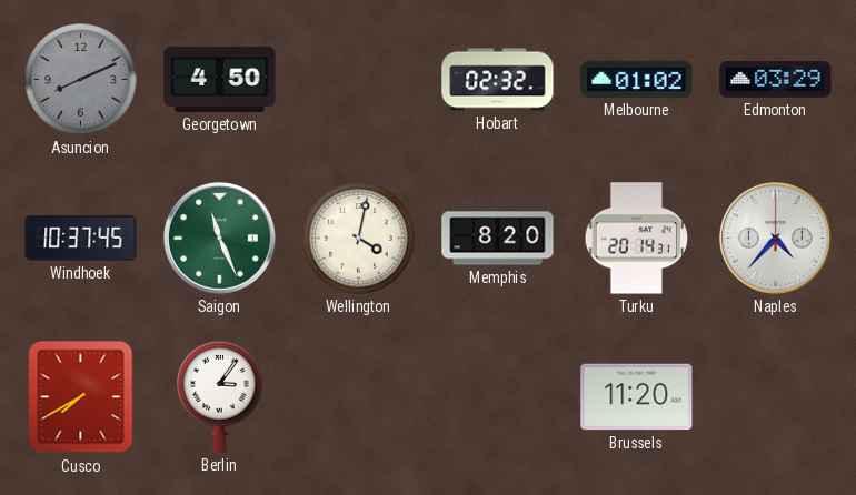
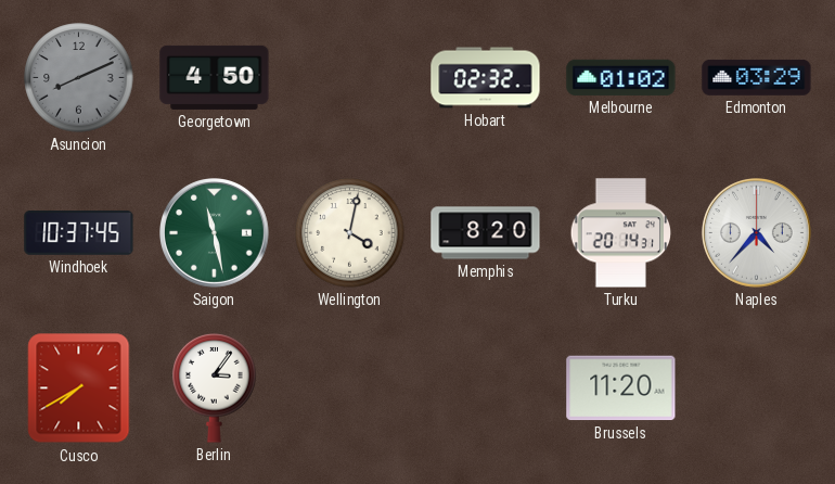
Saigon: 11:26 -> 11:28 (215, 233)
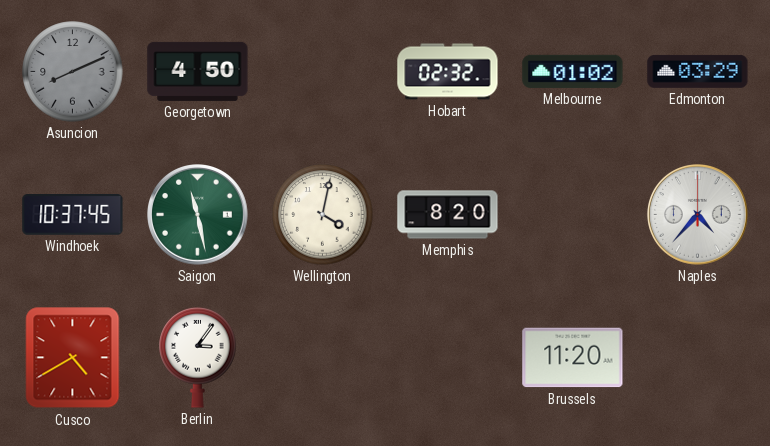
Turku: 20:14 -> none (620, 233)
Cusco: 7:40 -> 4:40 (73, 358)
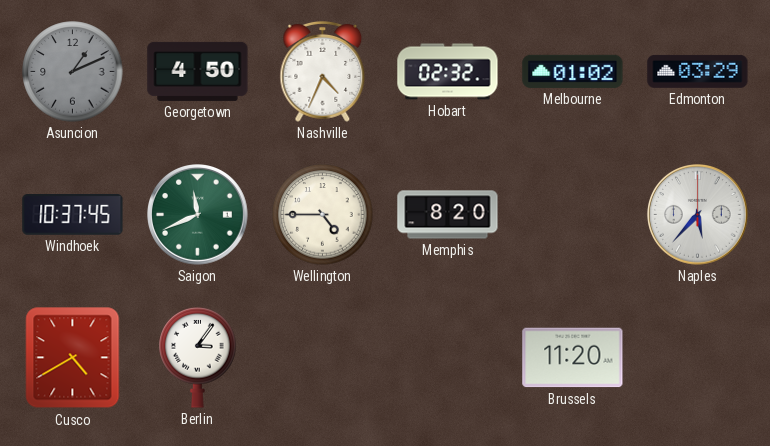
Asuncion: 8:11 -> 1:11 (73, 72)
Nashville: none -> 4:34 (323, 72)
Saigon: 11:28 -> 11:41 (198, 215)
Wellington: 4:02 -> 4:45 (323, 215)
Naples: 4:37 -> 5:37 (698, 215)
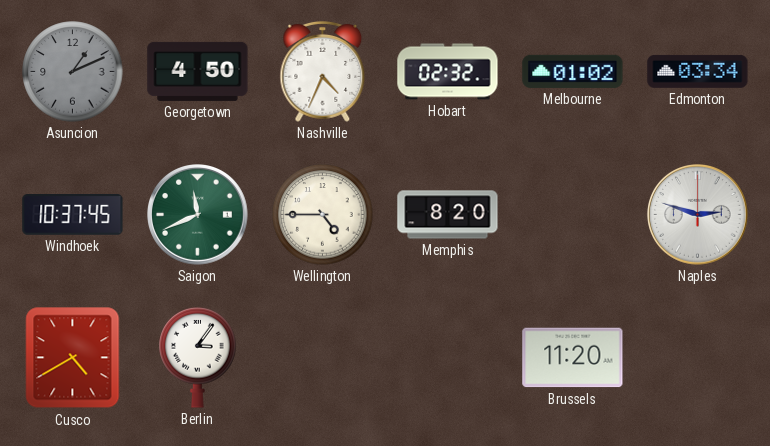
Edmonton: 03:29 -> 03:34 (698, 71)
Naples: 5:37 -> 2:48 (698, 215)
